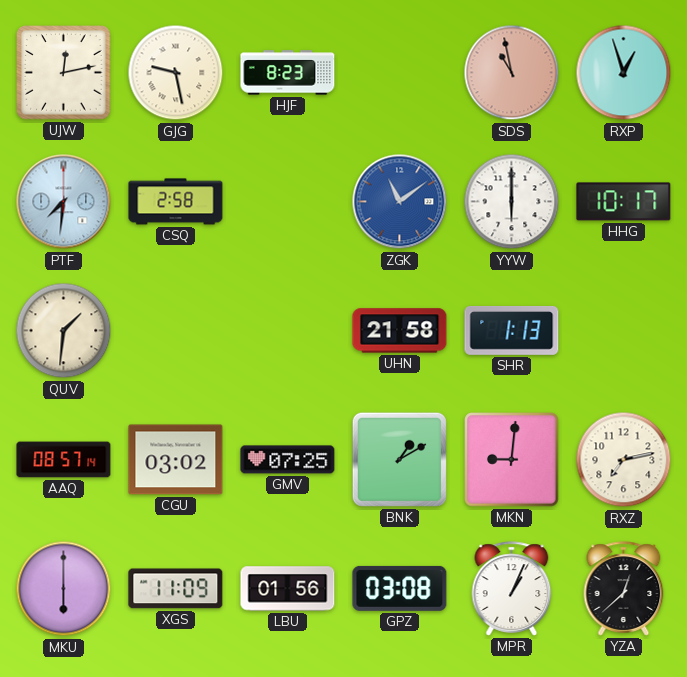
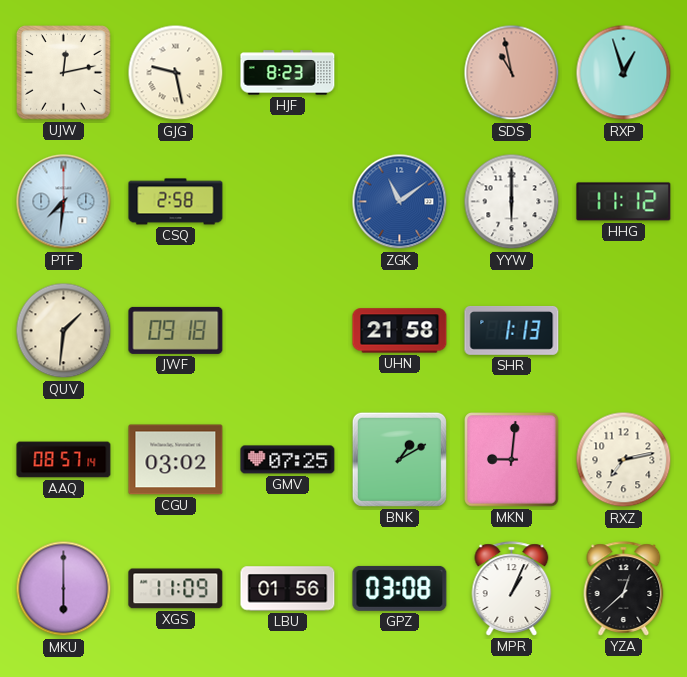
HHG: 10:17 -> 11:12 (624, 202)
JWF: none -> 09:18 (176, 330)
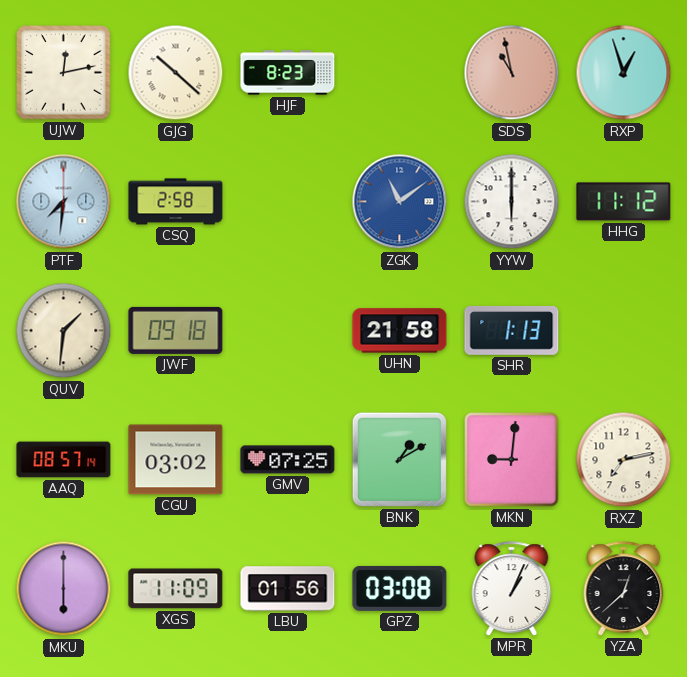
GJG: 9:28 -> 10:22 (176, 73)
